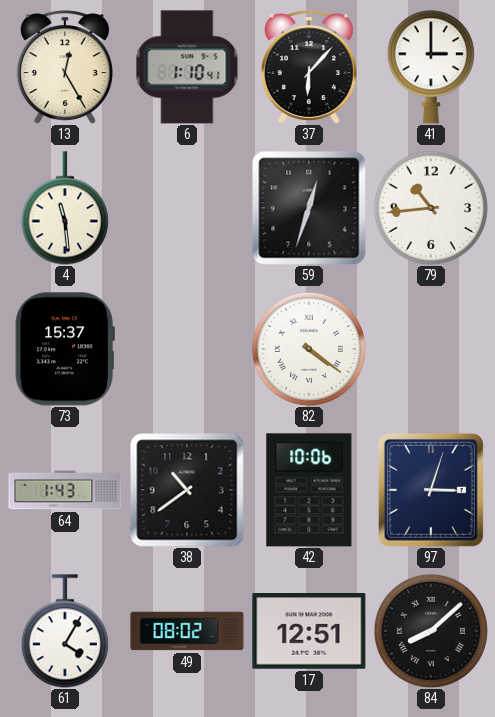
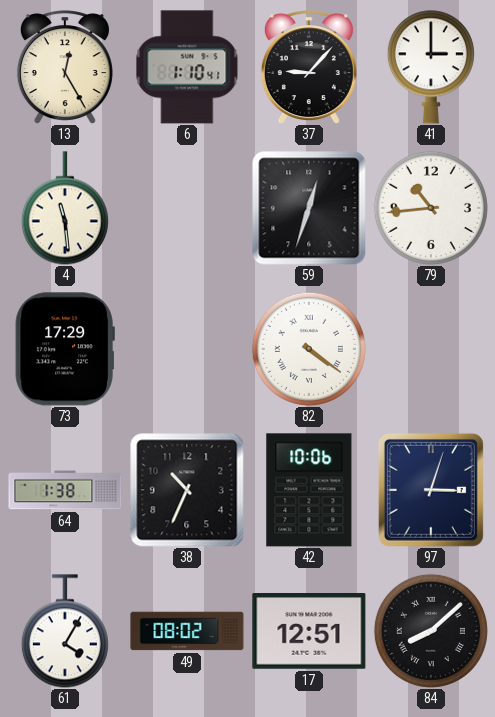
37: 6:07 -> 9:07 (309, 67)
73: 15:37 -> 17:29 (65, 349)
64: 1:43 -> 1:38 (65, 490)
38: 10:39 -> 10:34 (187, 490)
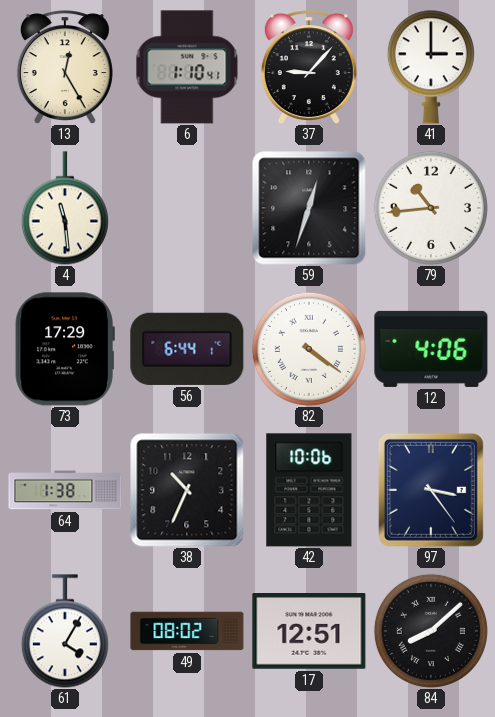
56: none -> 6:44 (187, 349)
12: none -> 4:06 (431, 349)
97: 3:03 -> 3:24 (431, 490)
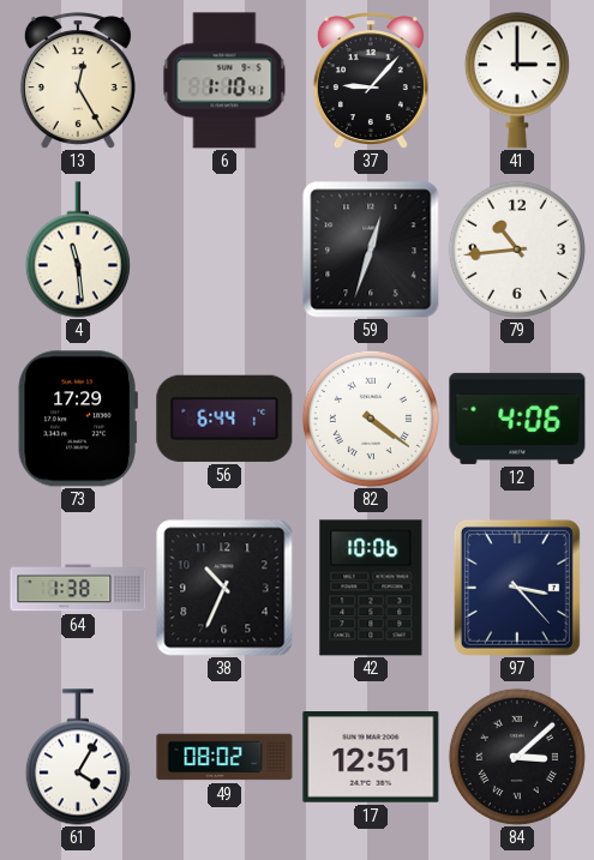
97: 3:24 -> 3:23 (517, 588)
84: 8:08 -> 3:08 (517, 757)
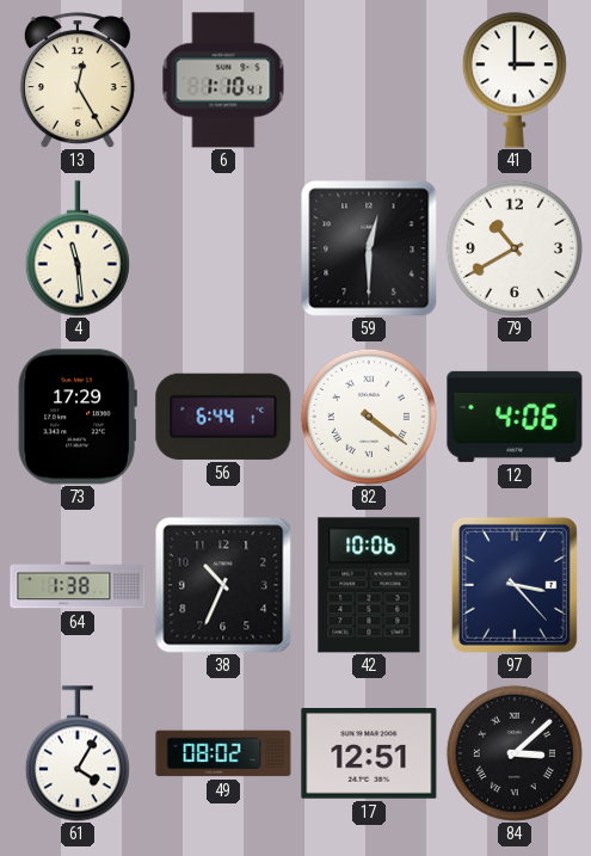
37: 9:07 -> none (371, 80)
59: 12:33 -> 12:30 (369, 248)
79: 10:44 -> 10:40 (515, 248)
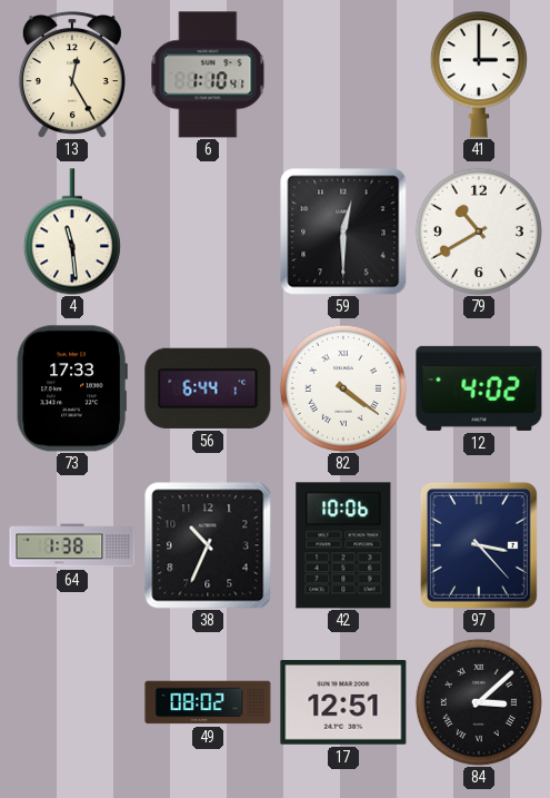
73: 17:29 -> 17:33 (72, 388)
12: 4:06 -> 4:02 (479, 388)
61: 4:05 -> none (78, 753)
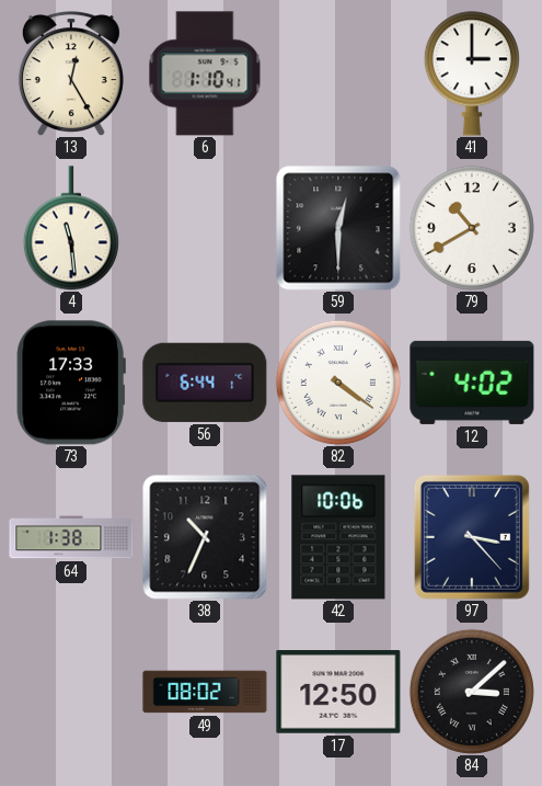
17: 12:51 -> 12:50 (338, 693)
